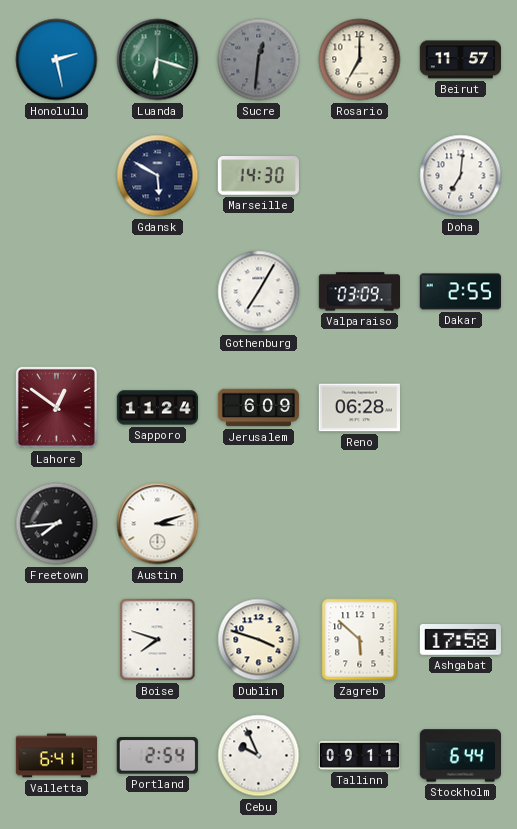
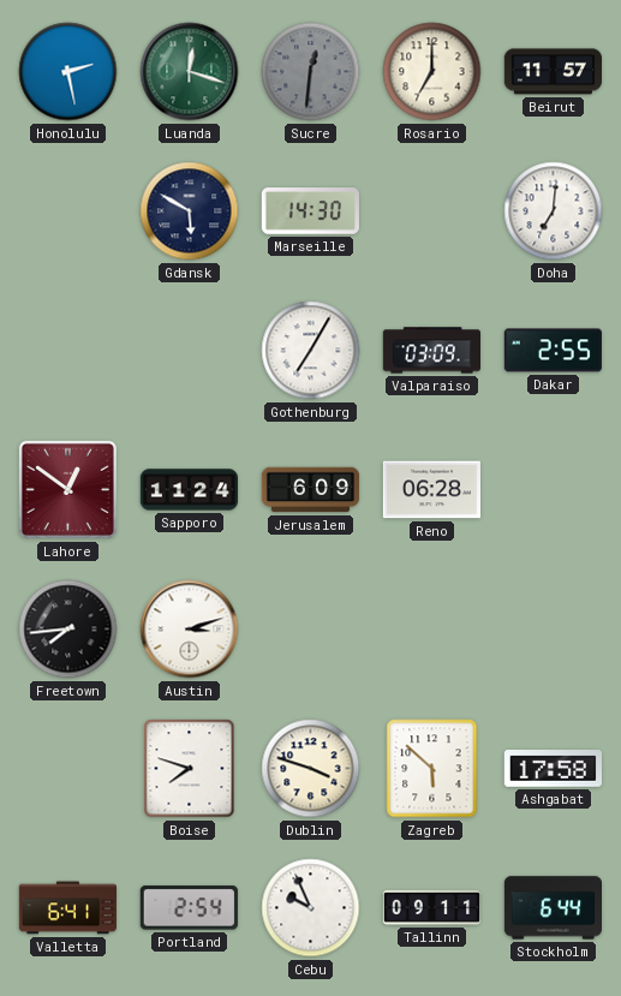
Luanda: 6:18 -> 12:18 (190, 72)
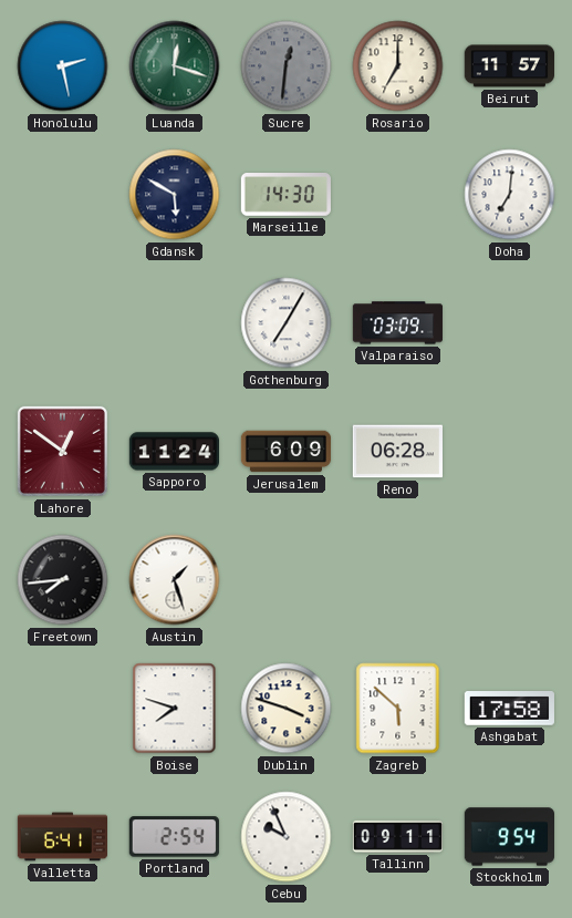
Dakar: 2:55 -> none (553, 351)
Austin: 3:12 -> 1:27 (175, 580)
Stockholm: 6:44 -> 9:54 (509, 837)
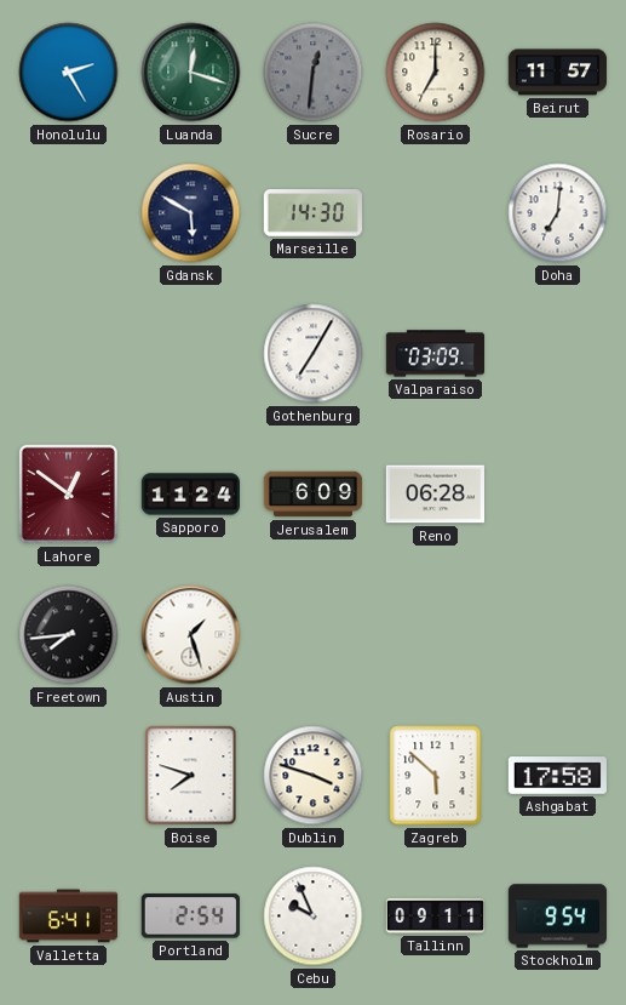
Honolulu: 2:28 -> 2:25 (69, 73)
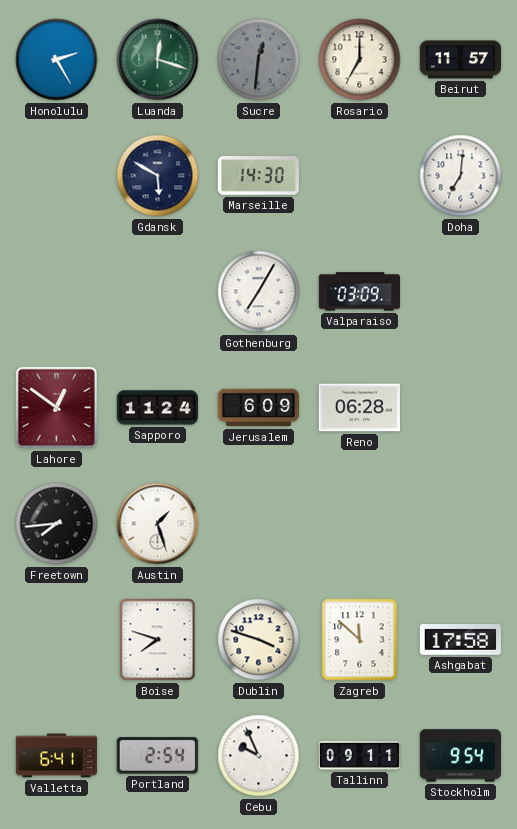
Zagreb: 5:52 -> 11:52 (360, 640)
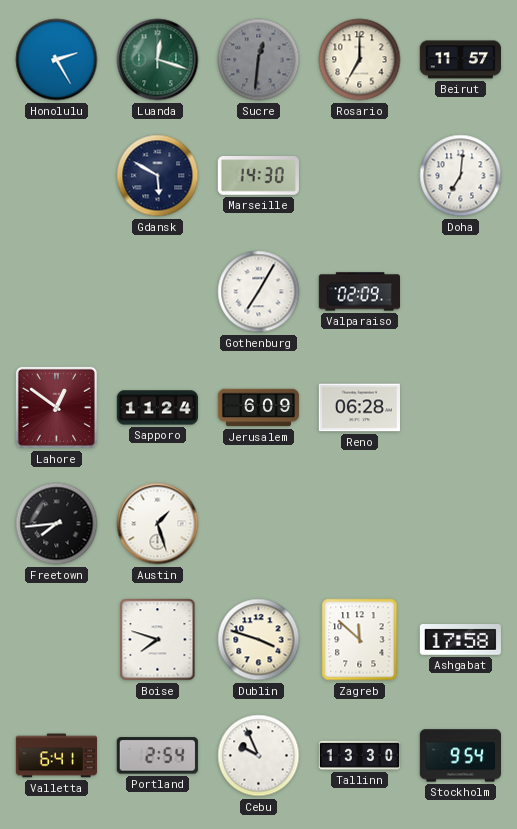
Valparaiso: 03:09 -> 02:09 (359, 292)
Tallinn: 09:11 -> 13:30 (360, 755)
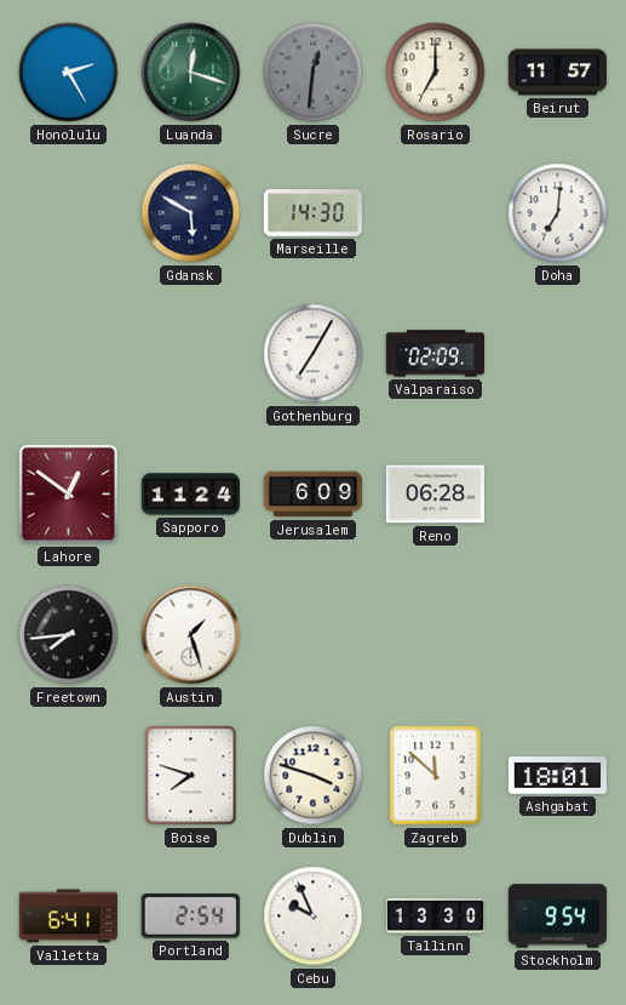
Ashgabat: 17:58 -> 18:01 (557, 776)
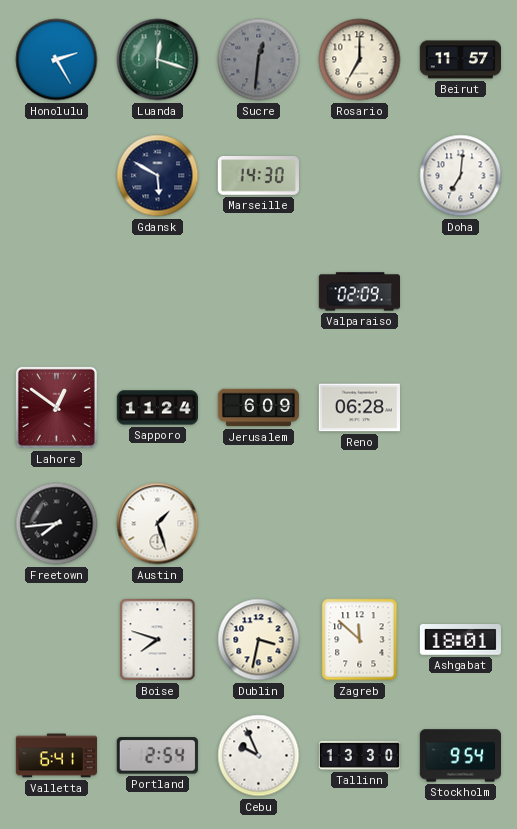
Gothenburg: 7:05 -> none (314, 354)
Dublin: 3:48 -> 3:32 (259, 640)
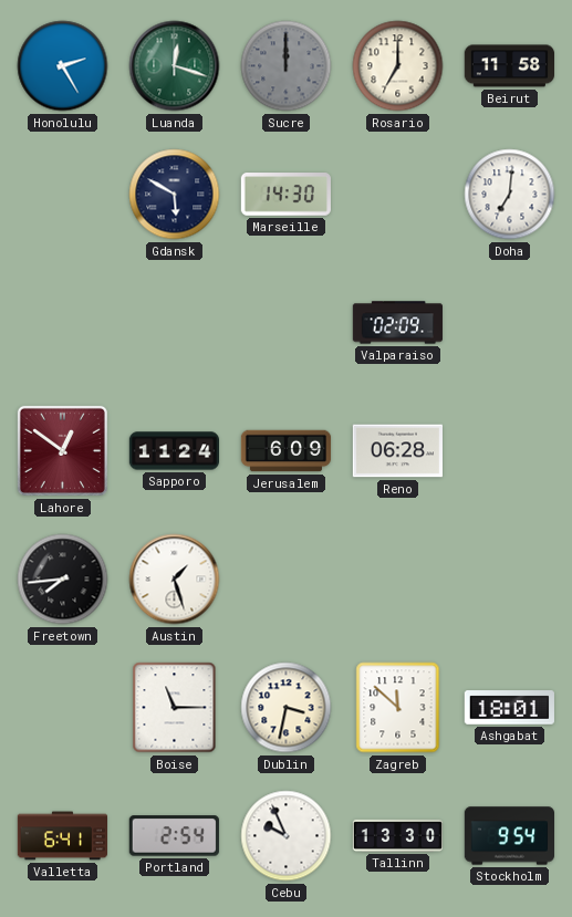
Sucre: 12:31 -> 12:00 (287, 66)
Beirut: 11:57 -> 11:58 (509, 66)
Boise: 7:48 -> 11:15 (175, 708)
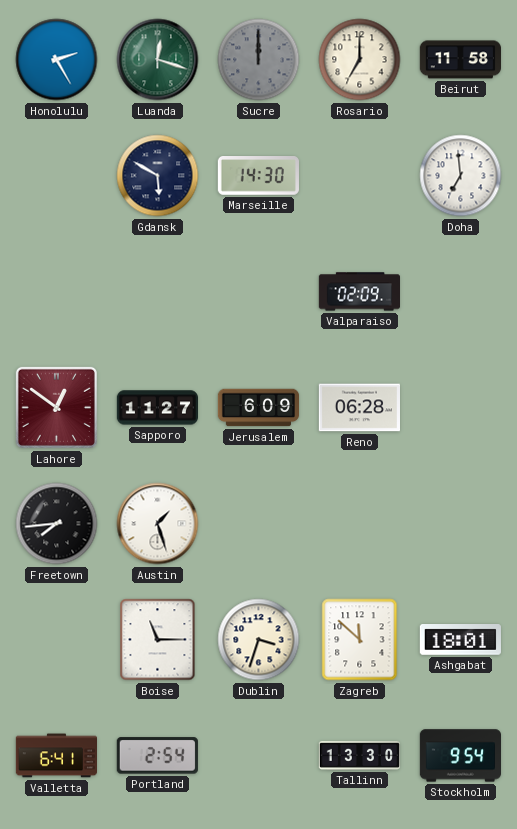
Doha: 7:01 -> 6:59 (461, 176)
Sapporo: 11:24 -> 11:27 (157, 408)
Dublin: 3:32 -> 3:33 (259, 640)
Cebu: 9:56 -> none (287, 836)
